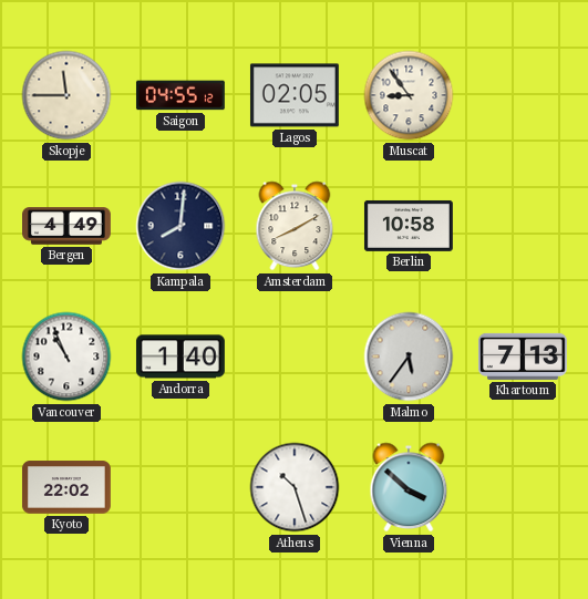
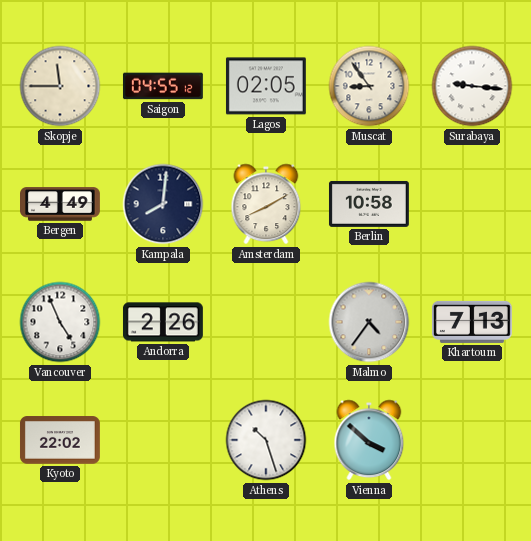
Surabaya: none -> 9:16 (472, 86)
Vancouver: 10:56 -> 4:56 (60, 322)
Andorra: 1:40 -> 2:26 (163, 322)
Malmo: 5:36 -> 4:36 (369, 322)
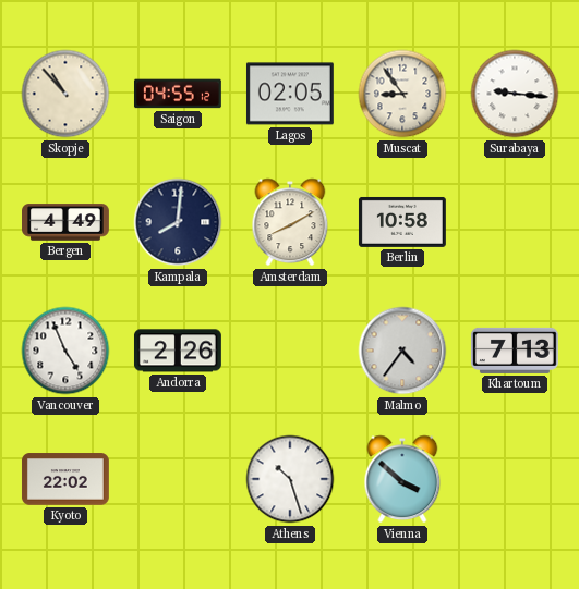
Skopje: 11:45 -> 10:53 (65, 94)
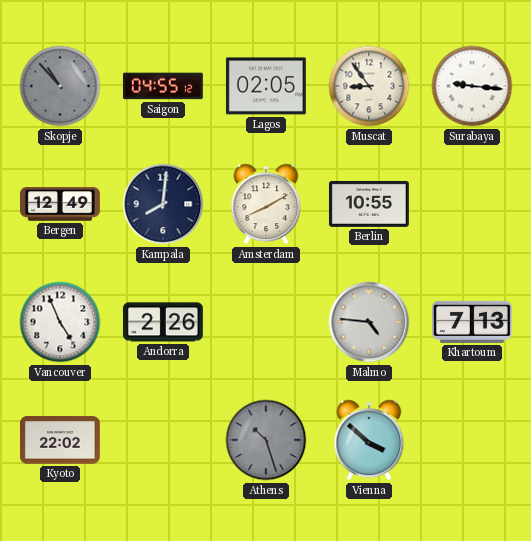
Skopje dial: cream -> grey (60, 86)
Bergen: 4:49 -> 12:49 (61, 204)
Berlin: 10:58 -> 10:55 (369, 204)
Malmo: 4:36 -> 4:46 (369, 322)
Athens dial: white -> grey (266, 440)
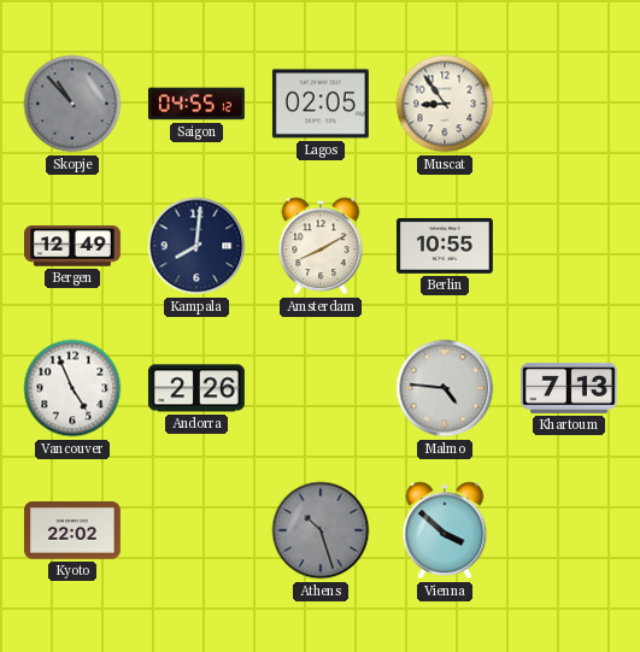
Surabaya: 9:16 -> none (472, 86)
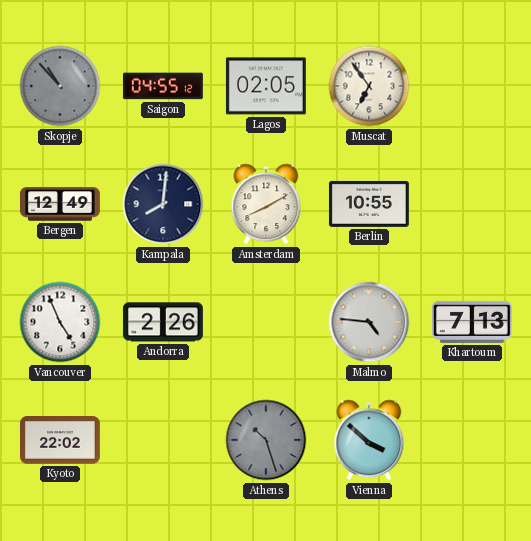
Muscat: 8:54 -> 6:54 (369, 86)
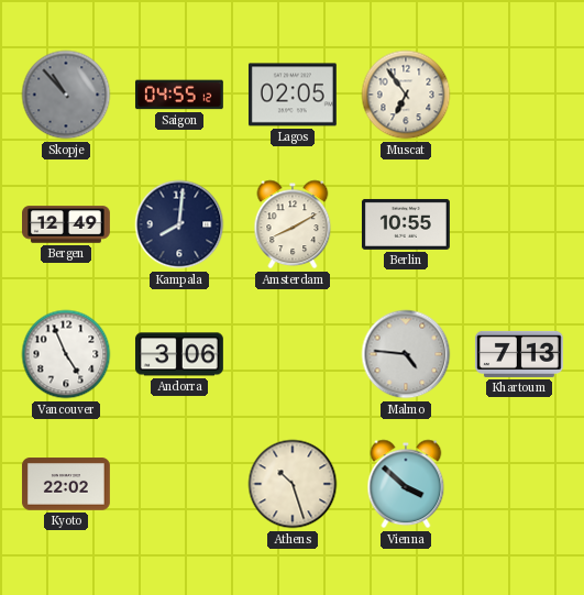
Andorra: 2:26 -> 3:06 (179, 354)
Athens dial: grey -> cream (293, 484)
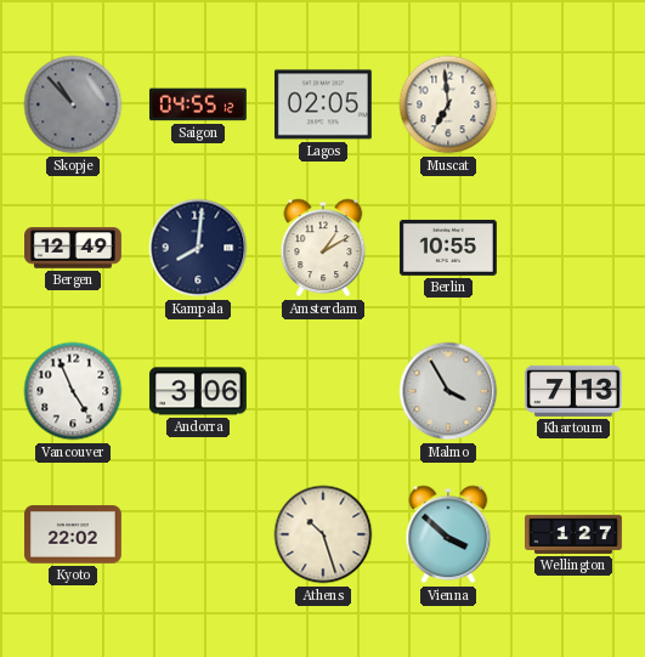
Muscat: 6:54 -> 6:59 (448, 104)
Amsterdam: 8:10 -> 1:10 (323, 248)
Malmo: 4:46 -> 3:55 (448, 391)
Wellington: none -> 1:27 (575, 534)
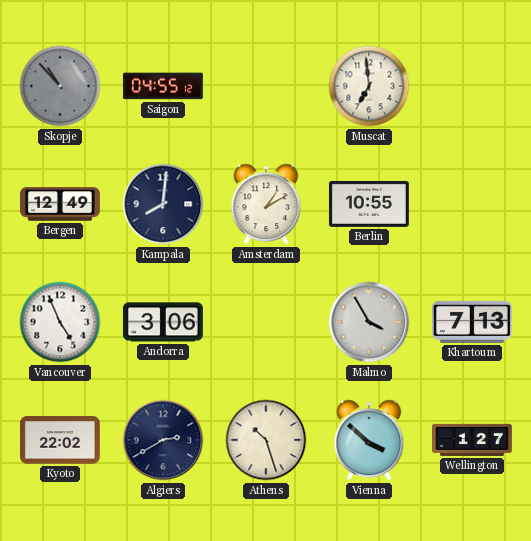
Lagos: 02:05 -> none (323, 104)
Algiers: none -> 2:40 (163, 440)
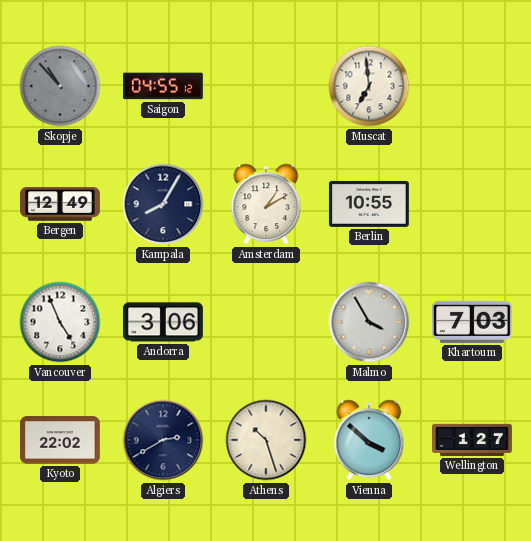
Kampala: 8:01 -> 8:05 (163, 204)
Khartoum: 7:13 -> 7:03 (472, 322)
